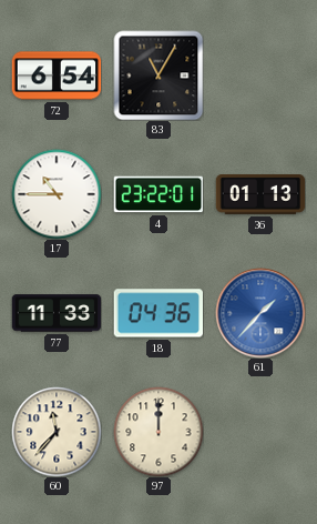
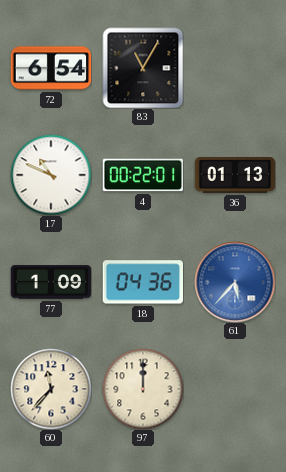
17: 10:45 -> 10:49 (51, 175)
4: 23:22 -> 00:22 (143, 175)
77: 11:33 -> 1:09 (51, 282)
61: 1:37 -> 5:37 (235, 282)
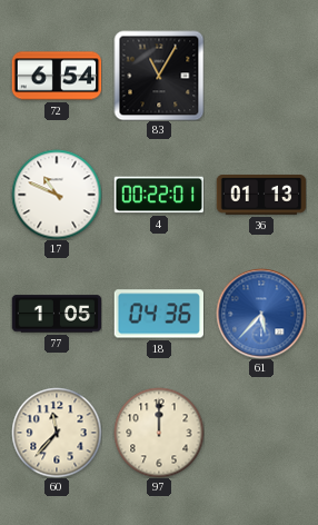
77: 1:09 -> 1:05 (57, 314)
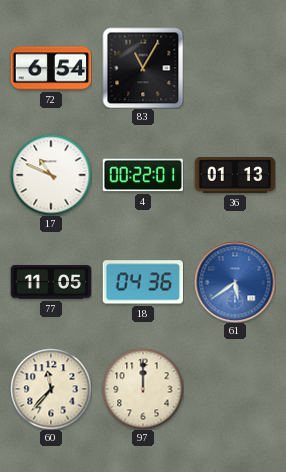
77: 1:05 -> 11:05 (51, 282)
61: 5:37 -> 5:39 (235, 282)
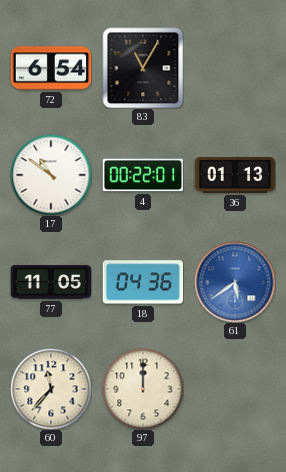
17: 10:49 -> 10:51 (51, 175)
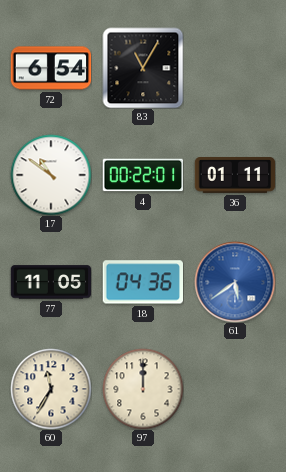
36: 01:13 -> 01:11 (235, 176)
60: 11:37 -> 11:35 (51, 389)
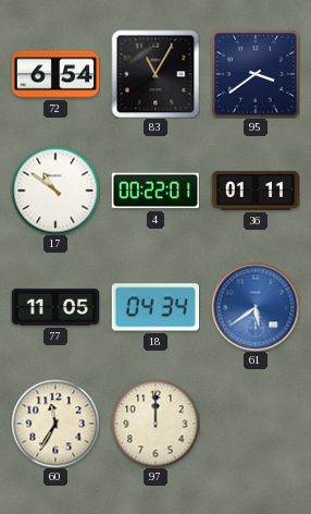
95: none -> 3:39 (256, 74)
18: 04:36 -> 04:34 (154, 307)
